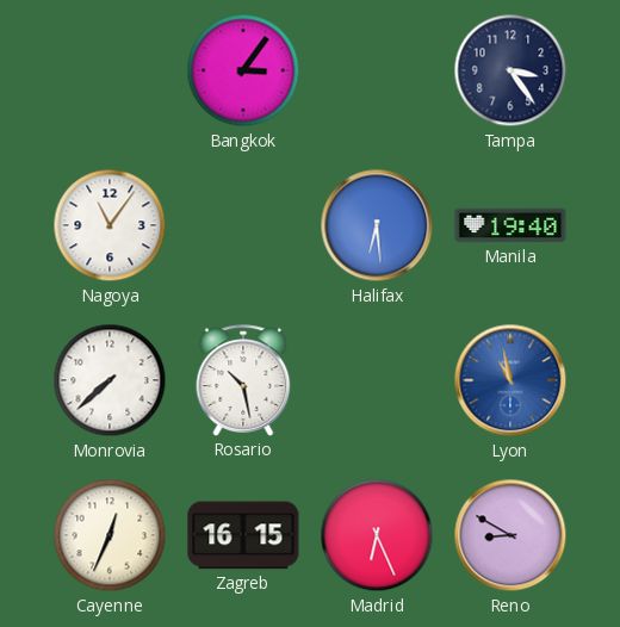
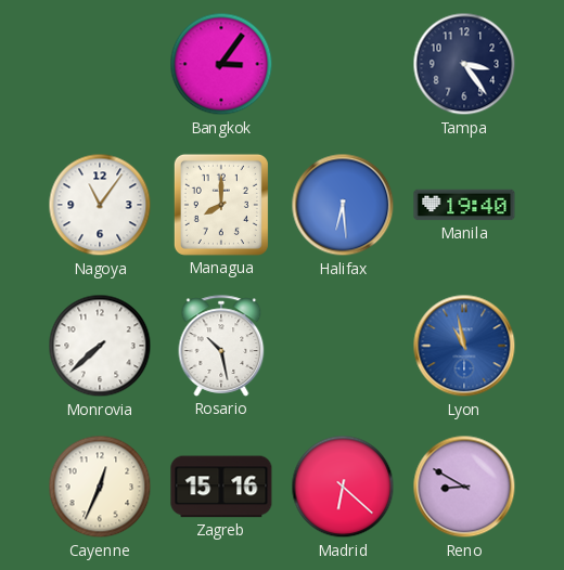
Managua: none -> 8:00 (221, 205)
Zagreb: 16:15 -> 15:16 (221, 487)
Madrid: 6:26 -> 6:22 (343, 487)
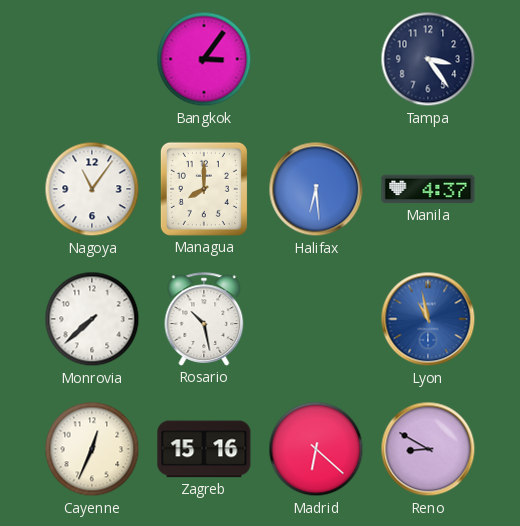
Manila: 19:40 -> 4:37 (428, 189)
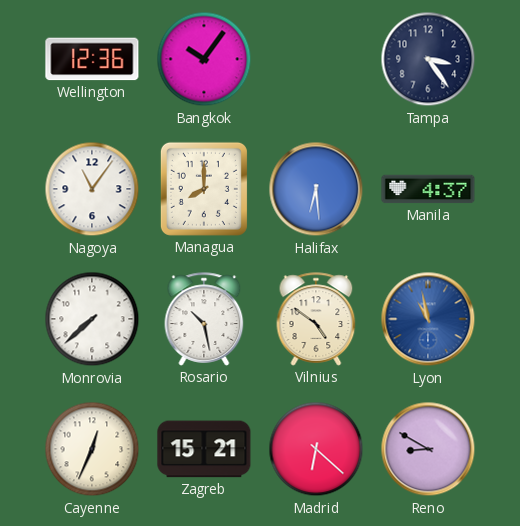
Wellington: none -> 12:36 (92, 59)
Bangkok: 3:06 -> 10:06 (204, 59)
Vilnius: none -> 4:51 (316, 319)
Zagreb: 15:16 -> 15:21 (204, 449)
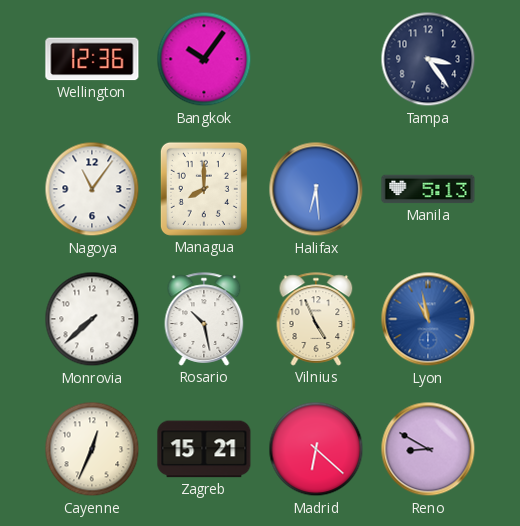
Manila: 4:37 -> 5:13 (428, 189)
Vilnius: 4:51 -> 4:56 (316, 319)
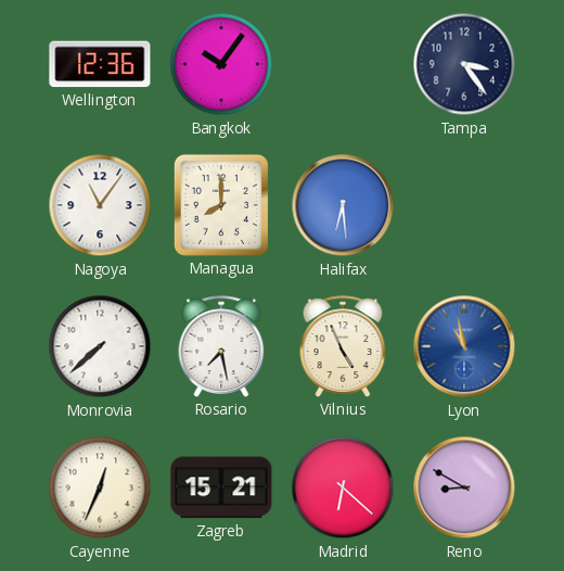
Manila: 5:13 -> none (428, 189)
Rosario: 10:28 -> 7:28 (221, 346)
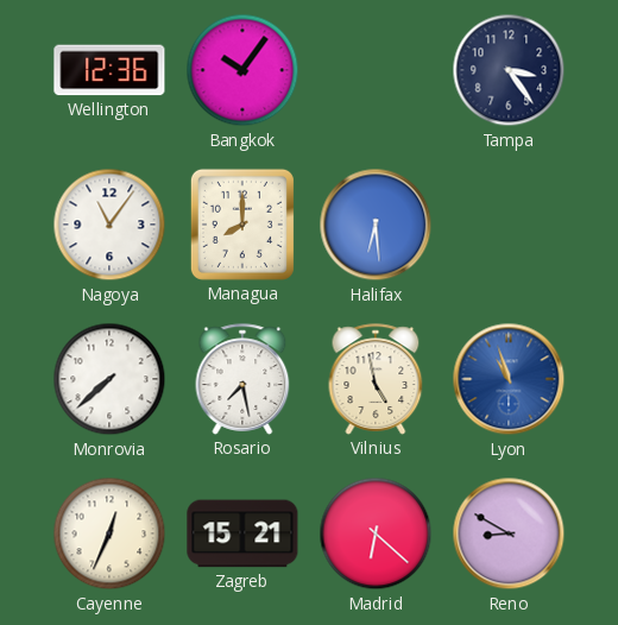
Vilnius: 4:56 -> 4:58 (376, 379)
Lyon: 10:58 -> 10:57 (509, 379)
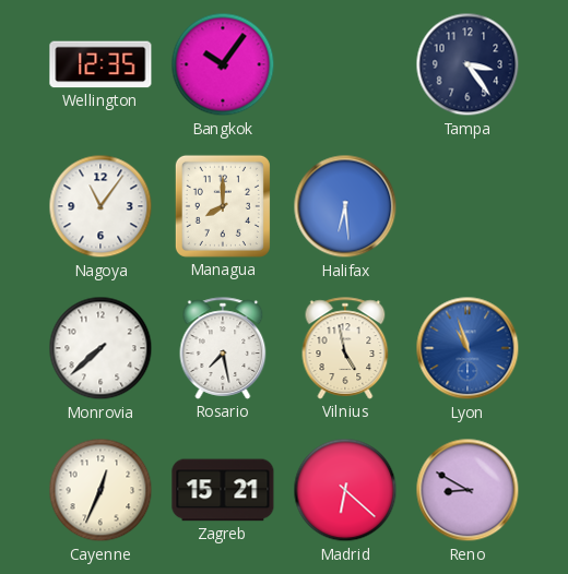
Wellington: 12:36 -> 12:35 (100, 64)
